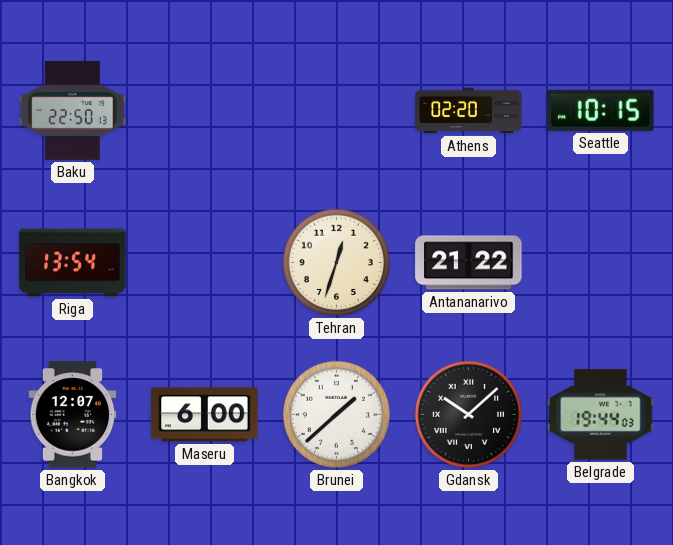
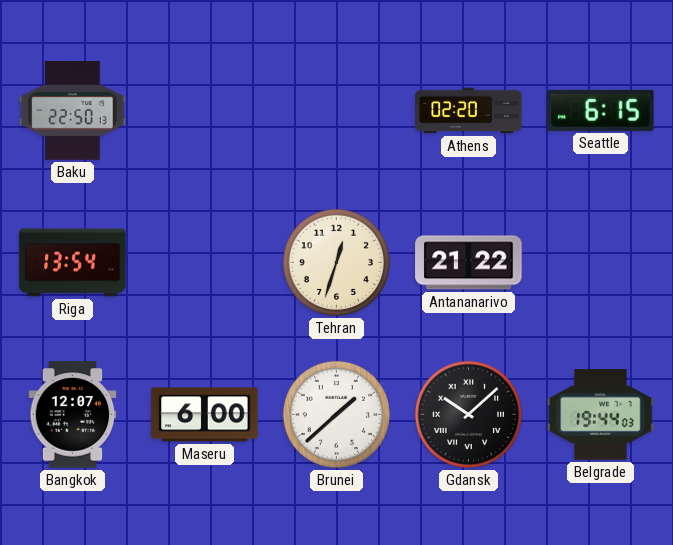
Seattle: 10:15 -> 6:15 (601, 110)
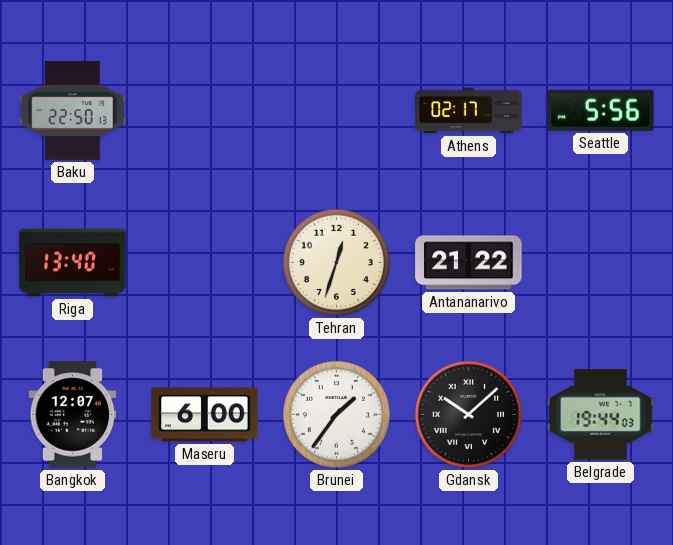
Athens: 02:20 -> 02:17 (469, 111)
Seattle: 6:15 -> 5:56 (601, 110)
Riga: 13:54 -> 13:40 (73, 263)
Brunei: 1:38 -> 1:36 (336, 414)
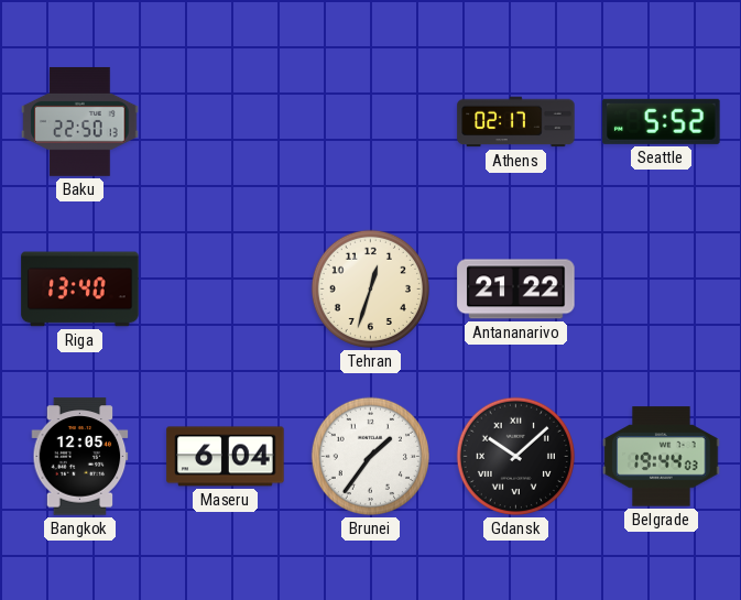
Seattle: 5:56 -> 5:52 (662, 121)
Bangkok: 12:07 -> 12:05 (80, 457)
Maseru: 6:00 -> 6:04 (226, 457)
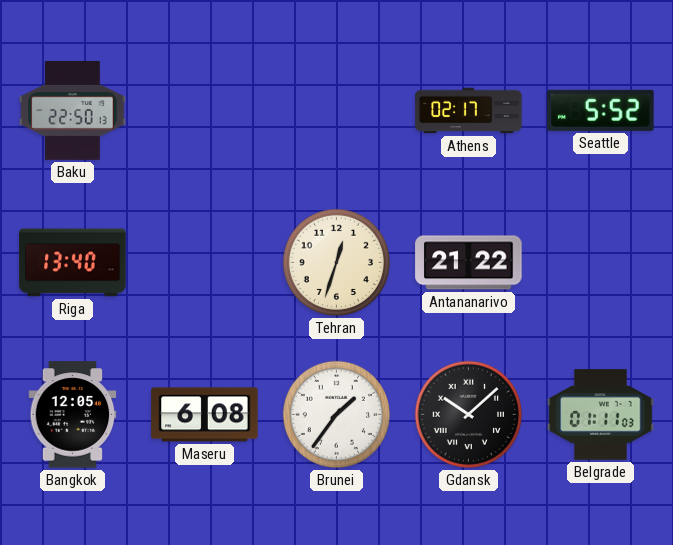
Maseru: 6:04 -> 6:08 (205, 415)
Belgrade: 19:44 -> 01:11 (601, 415)
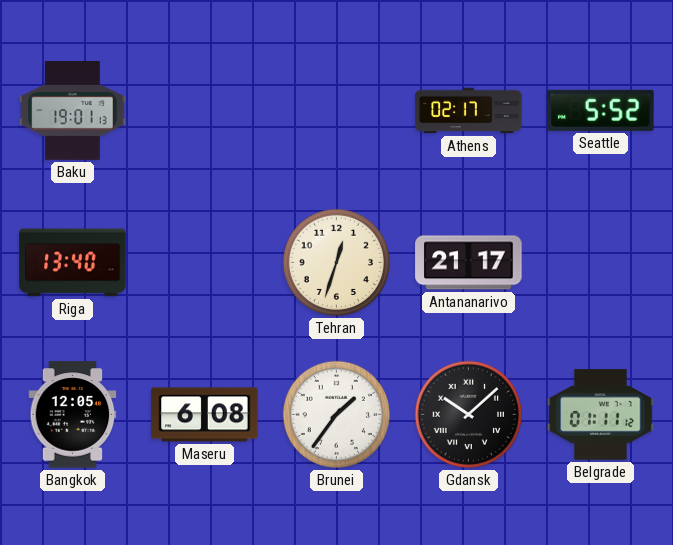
Baku: 22:50 -> 19:01 (73, 110)
Antananarivo: 21:22 -> 21:17 (469, 263)
Belgrade: 01:11:03 -> 01:11:12 (601, 415)
